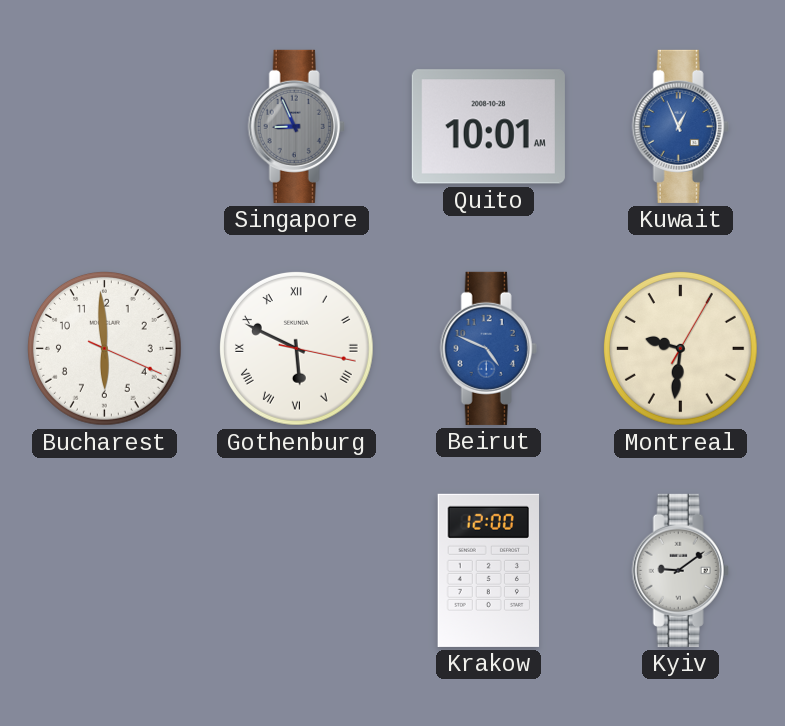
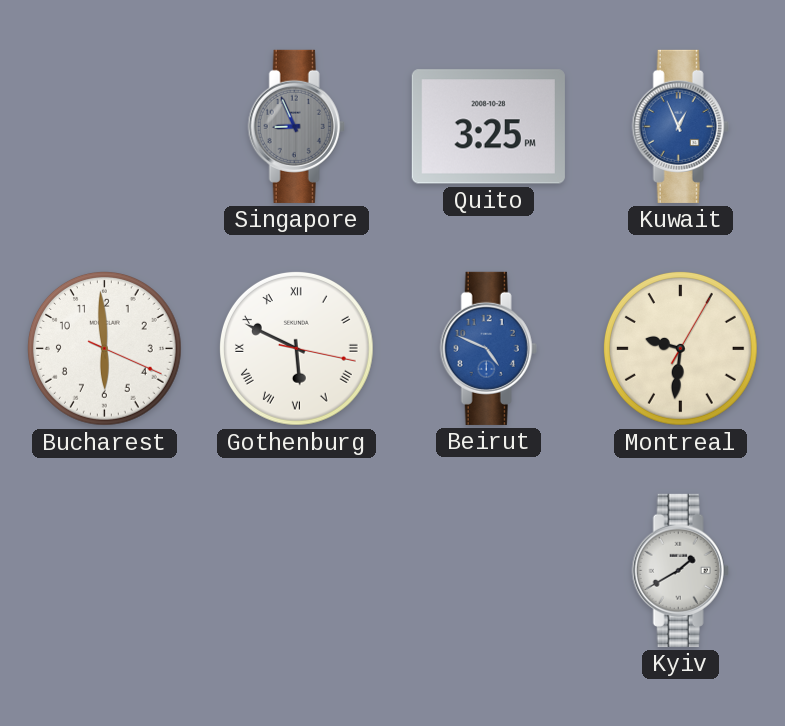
Quito: 10:01 -> 3:25 (488, 127)
Krakow: 12:00 -> none (489, 570)
Kyiv: 9:09 -> 1:40 (680, 570)
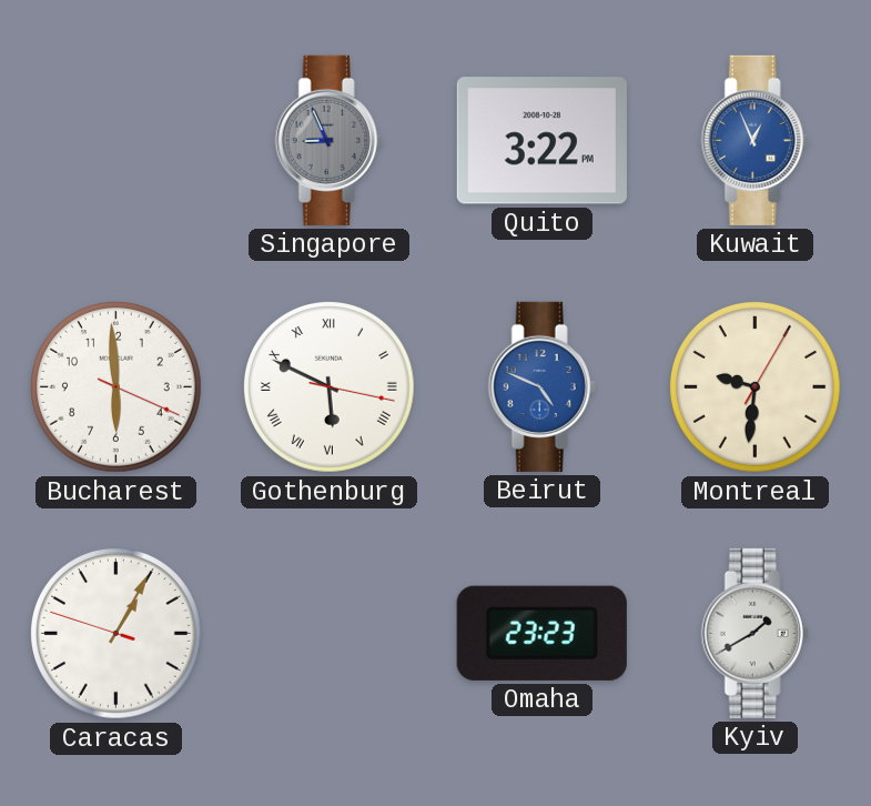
Quito: 3:25 -> 3:22 (541, 141)
Caracas: none -> 1:04 (117, 634)
Omaha: none -> 23:23 (541, 633)
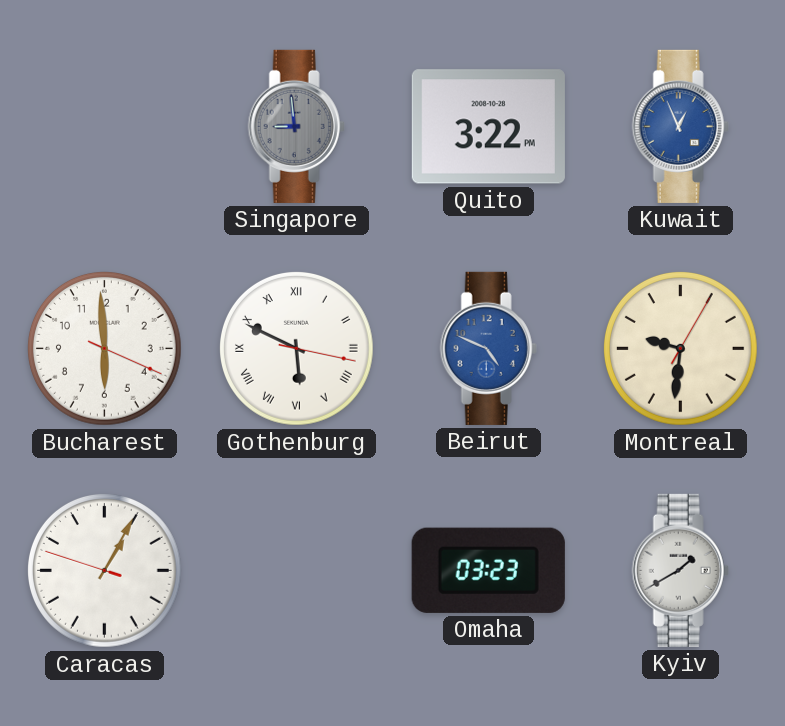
Singapore: 8:56 -> 8:59 (296, 126)
Omaha: 23:23 -> 03:23 (488, 570)
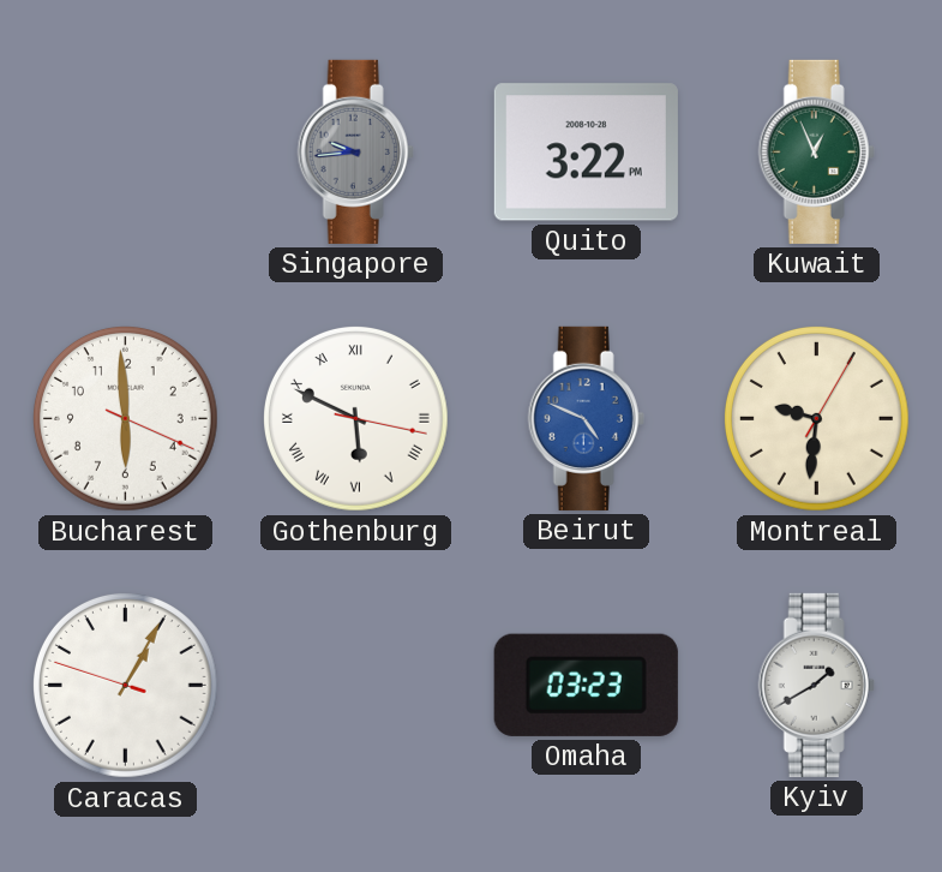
Singapore: 8:59 -> 9:44 (355, 151)
Kuwait dial: blue -> green (816, 151)
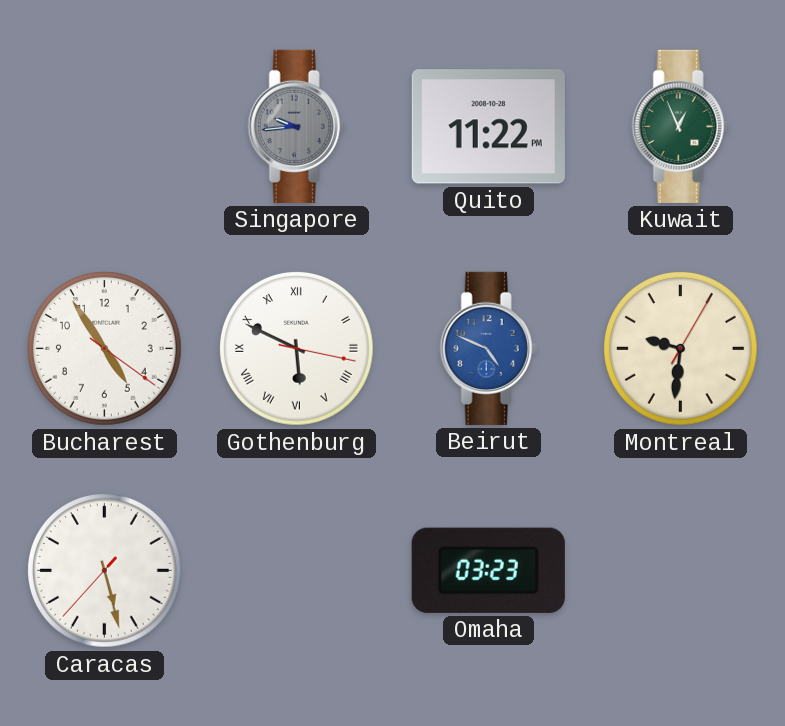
Quito: 3:22 -> 11:22 (488, 127)
Bucharest: 5:59 -> 4:54 (105, 349)
Caracas: 1:04 -> 5:27 (105, 571)
Kyiv: 1:40 -> none (816, 685)
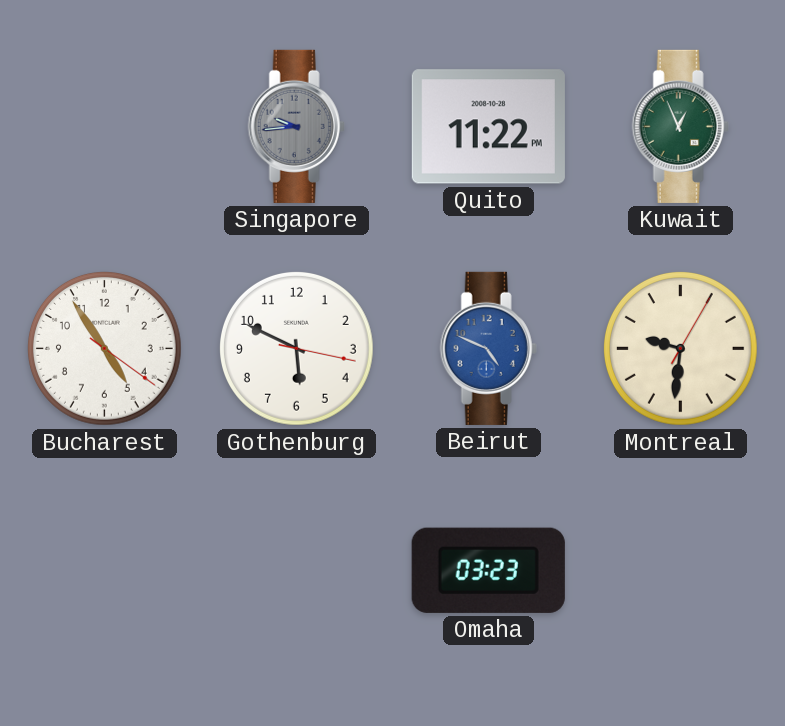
Gothenburg numerals: Roman -> Arabic (297, 349)
Caracas: 5:27 -> none (105, 571)
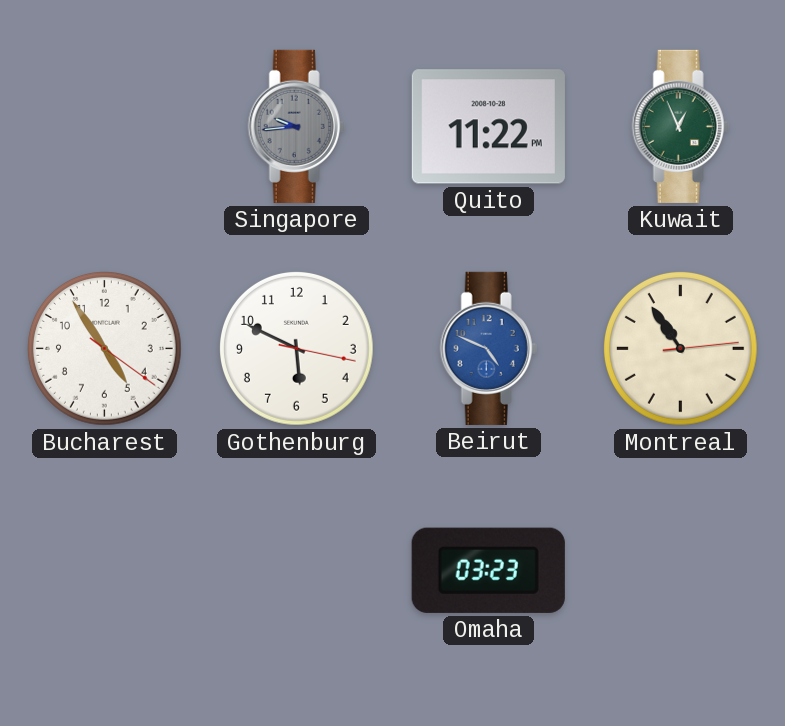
Montreal: 9:31 -> 10:54 (681, 349)
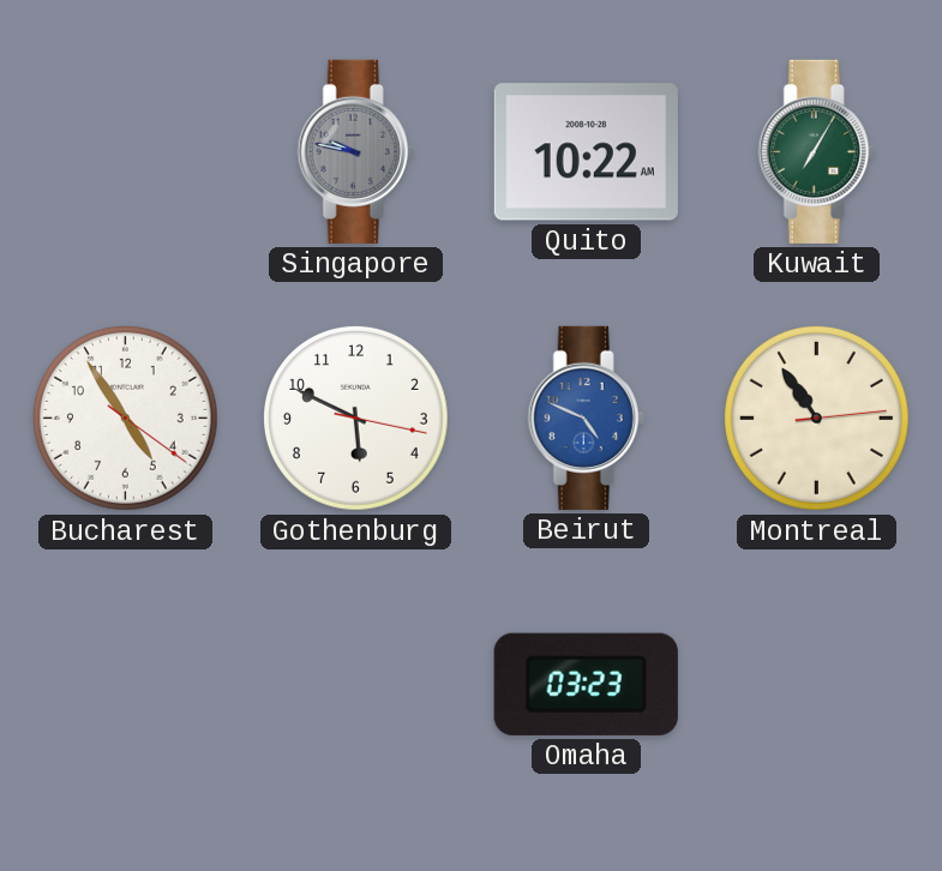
Singapore: 9:44 -> 9:47 (355, 151)
Quito: 11:22 -> 10:22 (586, 152)
Kuwait: 12:56 -> 7:05 (816, 151)
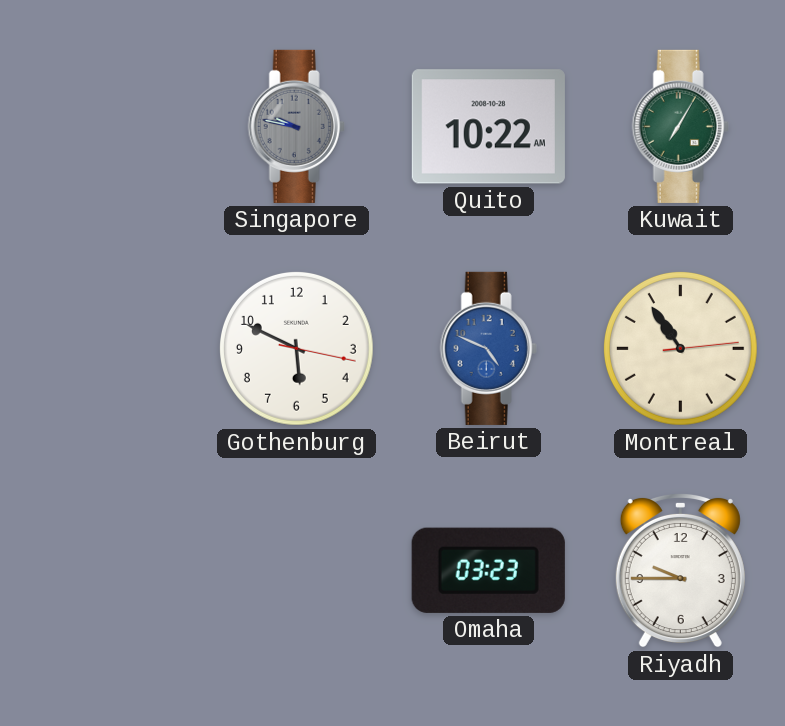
Bucharest: 4:54 -> none (126, 419)
Riyadh: none -> 9:45 (680, 570)
